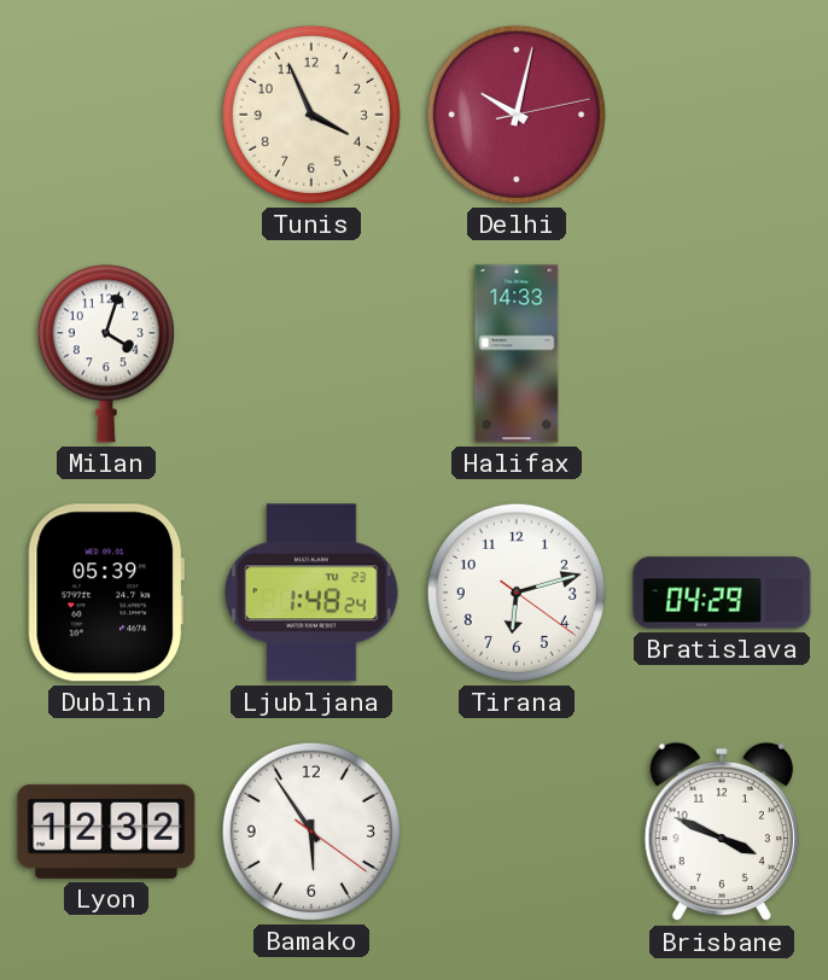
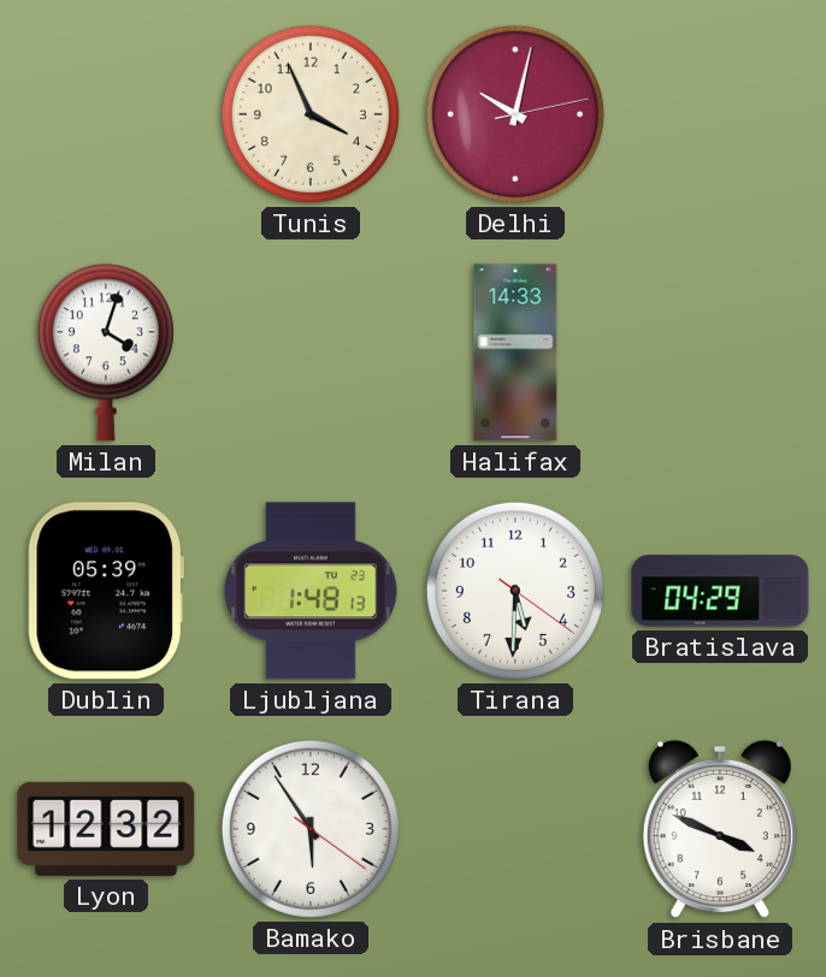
Ljubljana: 1:48:24 -> 1:48:13 (311, 591)
Tirana: 6:12 -> 5:30 (515, 591)
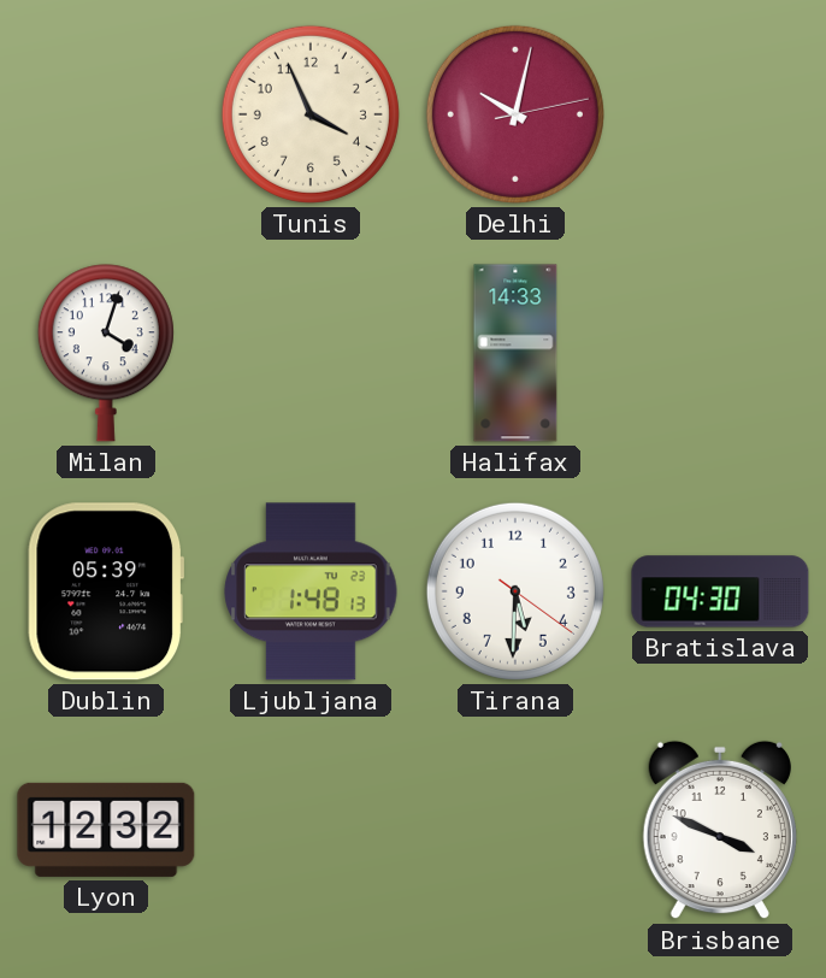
Bratislava: 04:29 -> 04:30 (720, 591)
Bamako: 5:54 -> none (311, 829)
